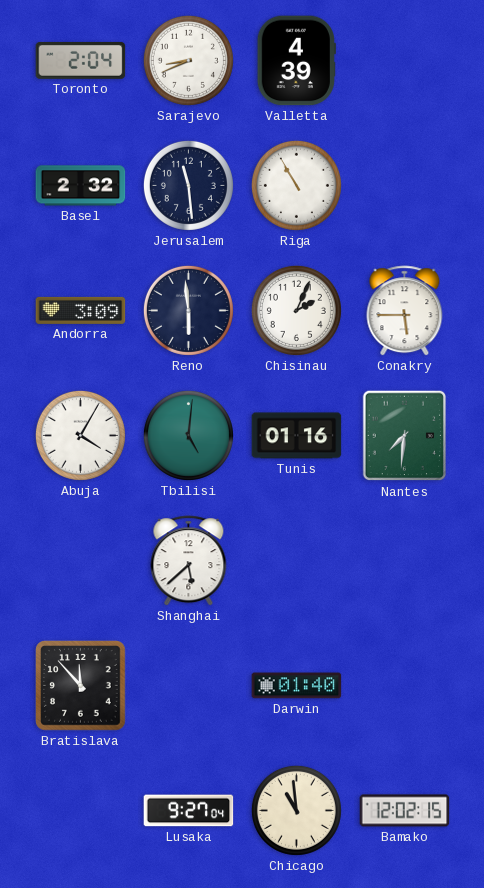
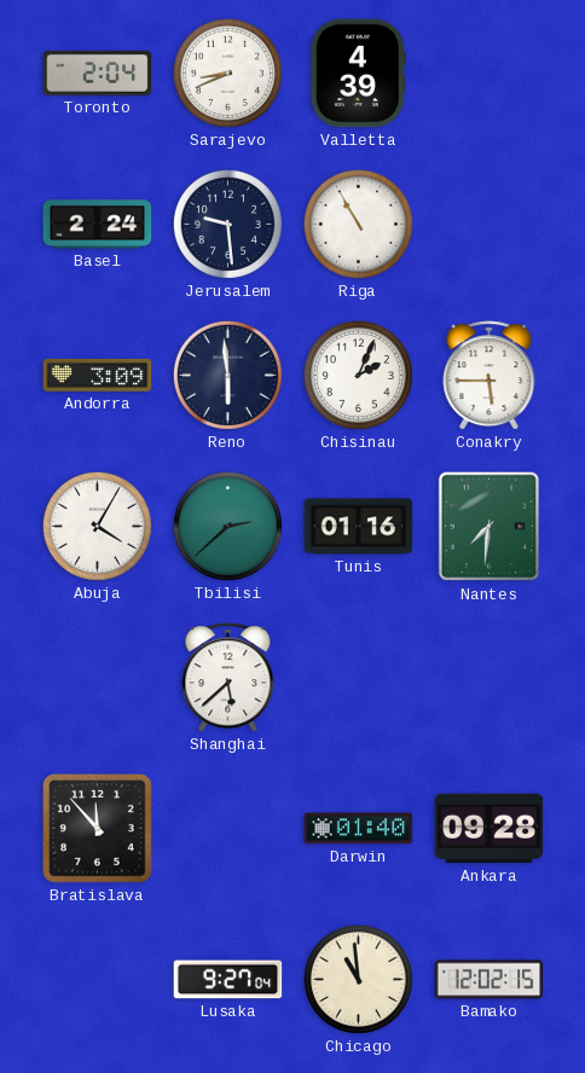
Basel: 2:32 -> 2:24 (98, 225)
Jerusalem: 11:29 -> 9:29 (227, 224)
Tbilisi: 5:01 -> 2:38 (227, 526)
Ankara: none -> 09:28 (490, 829)
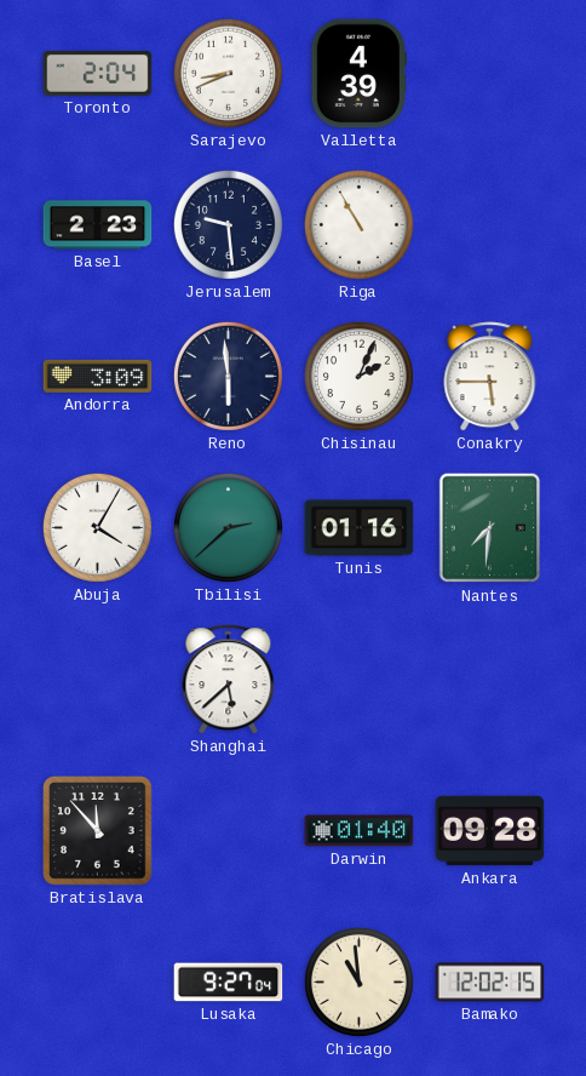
Basel: 2:24 -> 2:23 (98, 225)
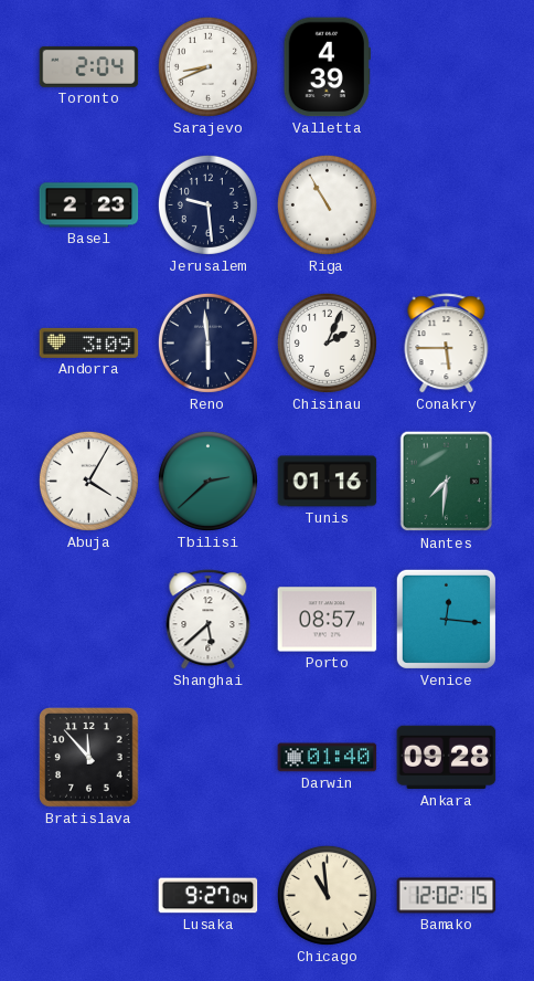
Porto: none -> 08:57 (328, 620)
Venice: none -> 12:16 (446, 619)
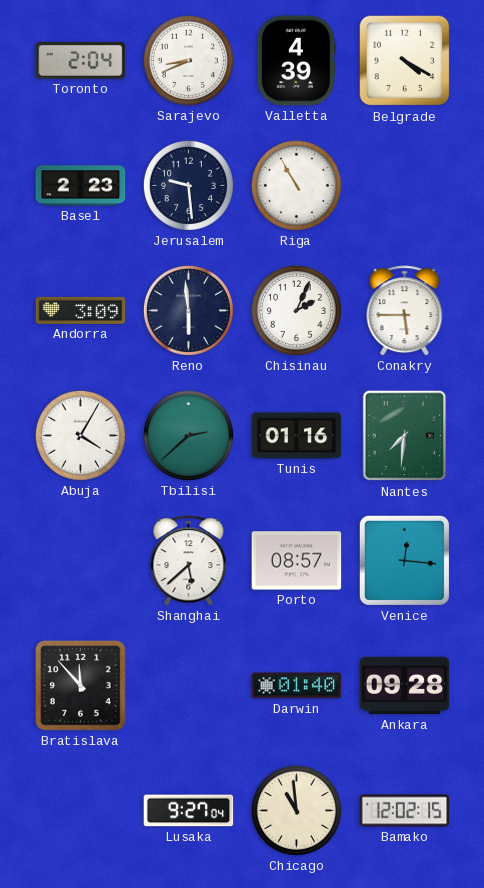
Belgrade: none -> 4:20 (405, 61)
